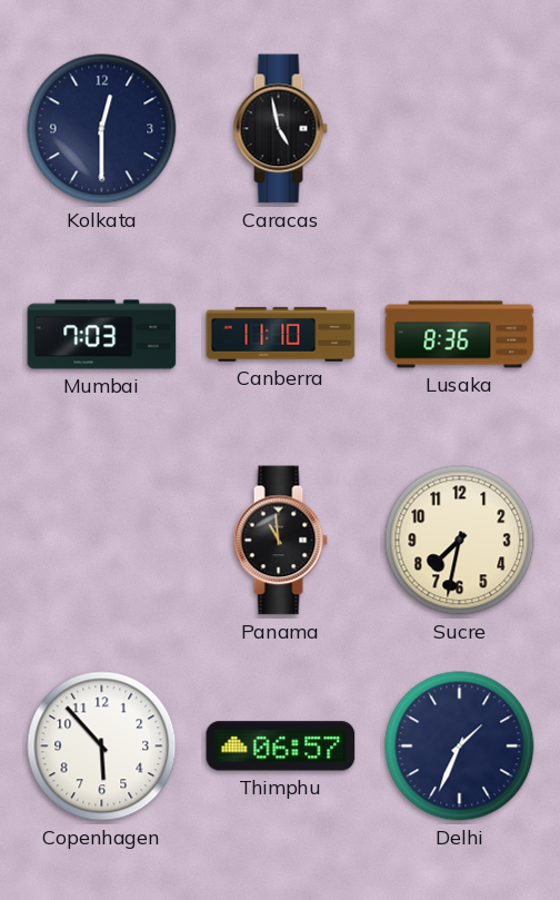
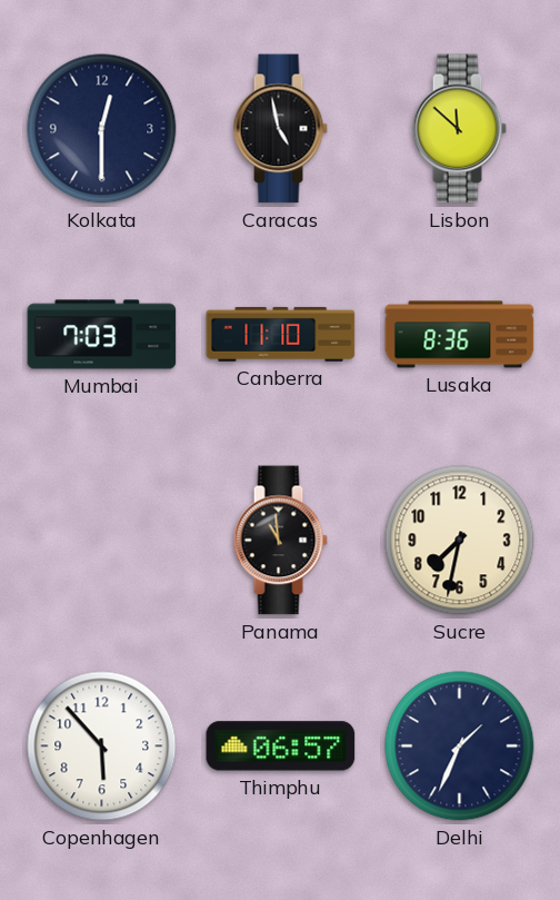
Lisbon: none -> 11:52 (459, 129)
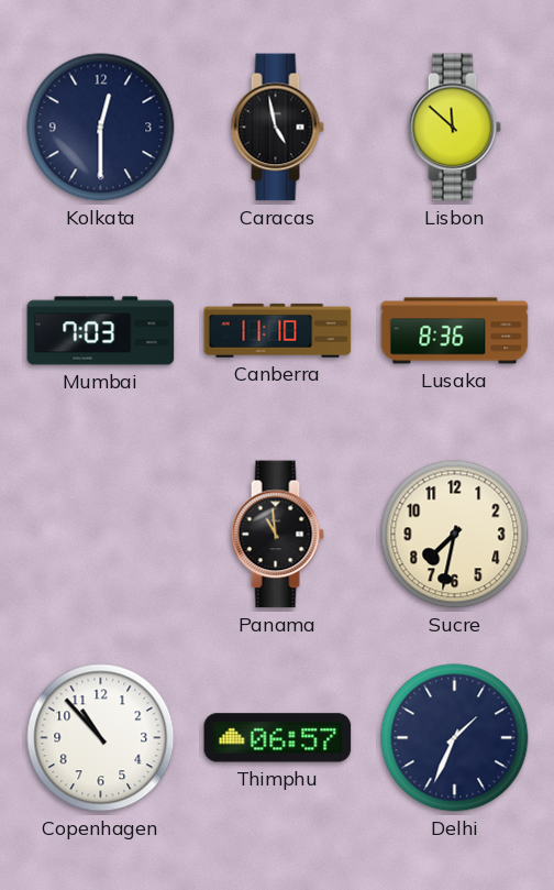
Copenhagen: 5:53 -> 10:53 (101, 738)
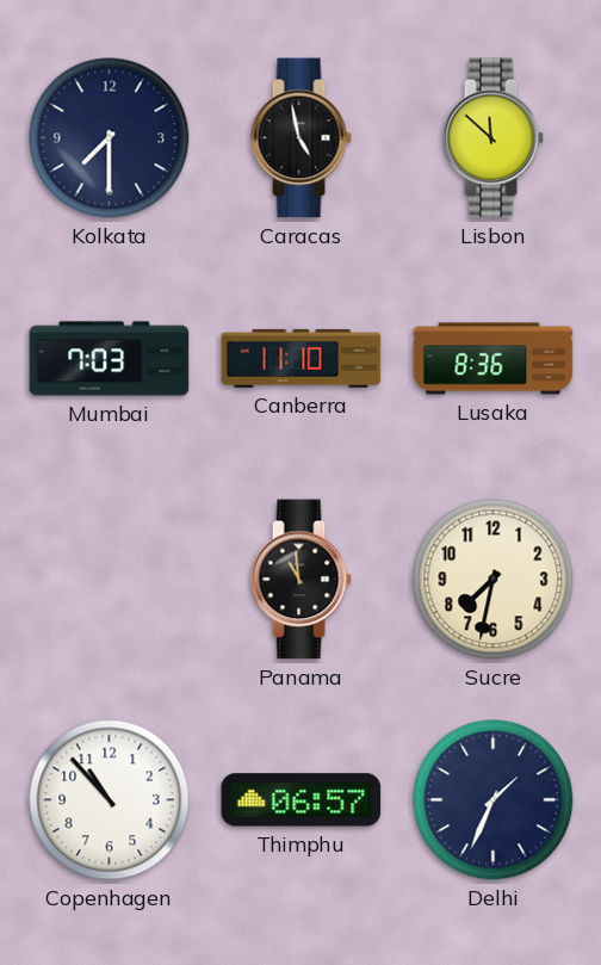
Kolkata: 12:30 -> 7:30 (110, 138)
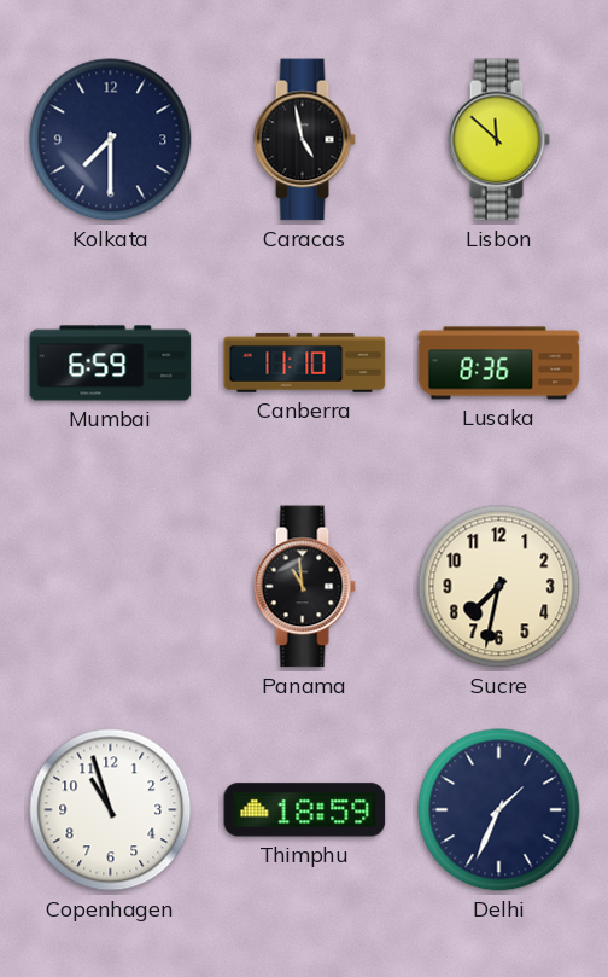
Mumbai: 7:03 -> 6:59 (111, 364)
Copenhagen: 10:53 -> 10:57 (111, 810)
Thimphu: 06:57 -> 18:59 (305, 810)
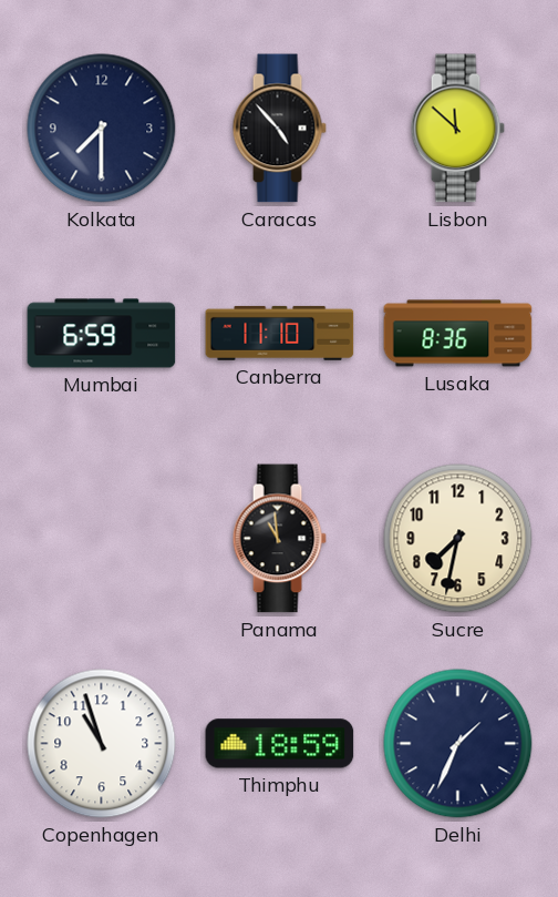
Caracas: 4:58 -> 4:53 (279, 129)
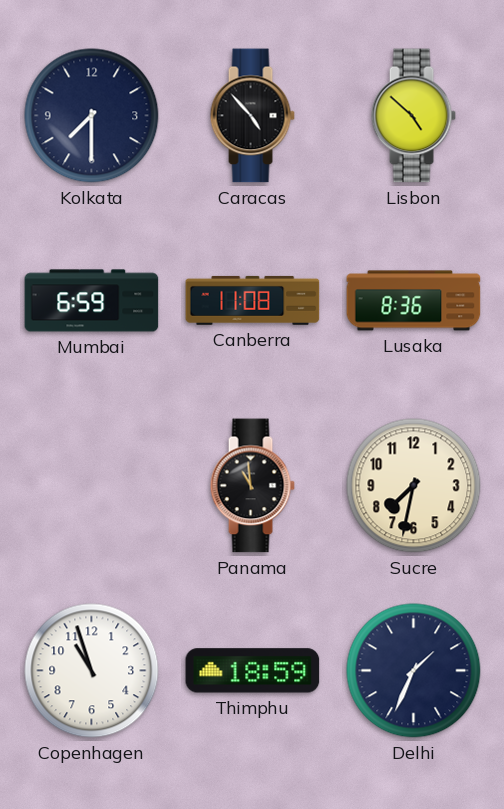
Lisbon: 11:52 -> 4:52 (413, 116)
Canberra: 11:10 -> 11:08 (253, 300)
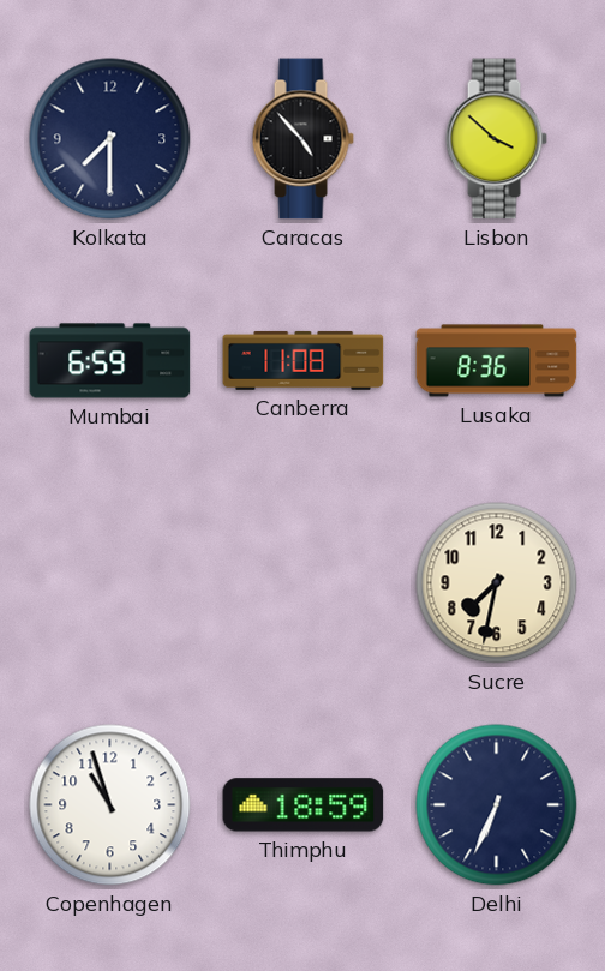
Lisbon: 4:52 -> 3:52 (496, 139)
Panama: 10:59 -> none (252, 486)
Delhi: 1:34 -> 6:34 (497, 805)
